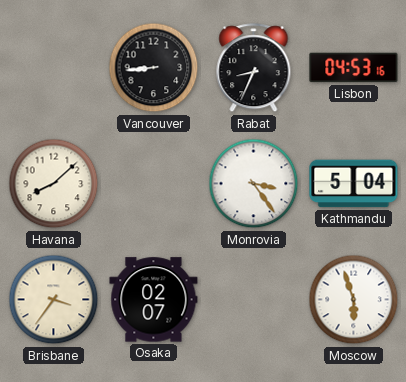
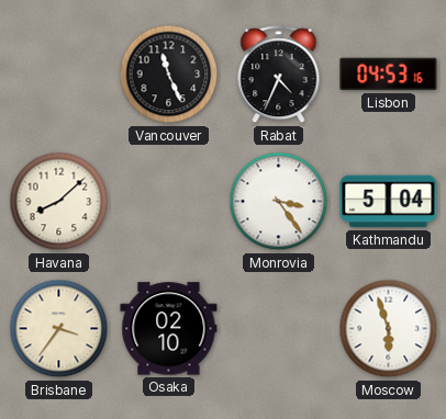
Vancouver: 8:44 -> 11:26 (169, 75)
Rabat: 8:34 -> 4:34 (279, 75)
Osaka: 02:07 -> 02:10 (169, 329)
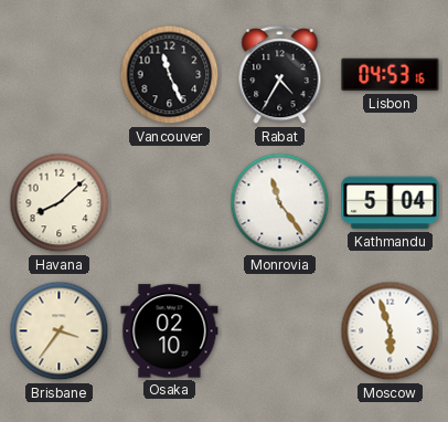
Rabat: 4:34 -> 4:35 (280, 75)
Monrovia: 3:24 -> 11:24 (280, 203)
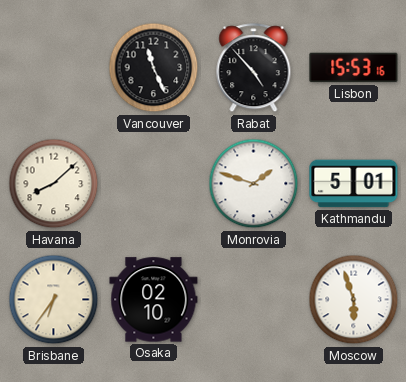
Rabat: 4:35 -> 4:53 (254, 68)
Lisbon: 04:53 -> 15:53 (354, 68)
Monrovia: 11:24 -> 1:48 (254, 184)
Kathmandu: 5:04 -> 5:01 (354, 184)
Brisbane: 3:36 -> 6:36 (54, 300)
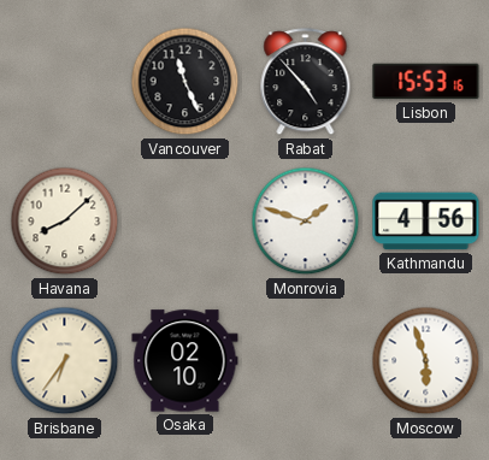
Kathmandu: 5:01 -> 4:56 (426, 222)
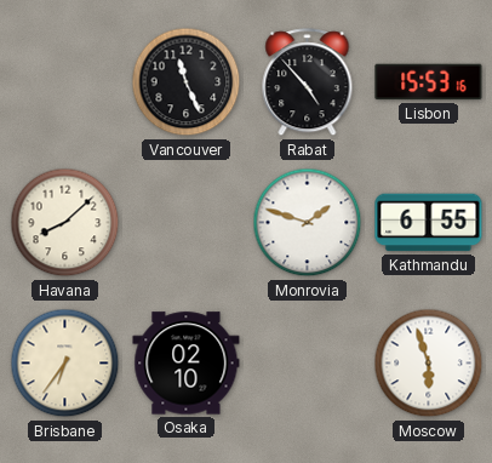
Kathmandu: 4:56 -> 6:55 (429, 223)
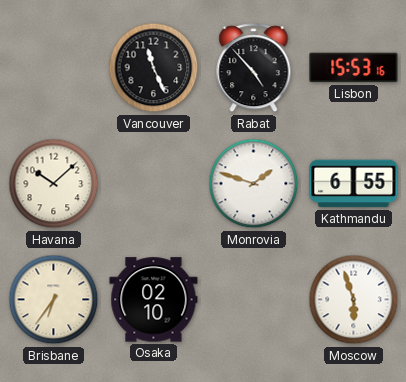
Havana: 8:08 -> 10:08 (54, 184)
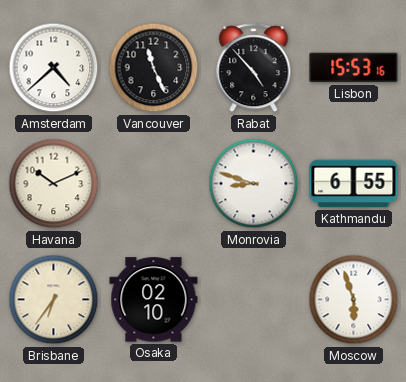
Amsterdam: none -> 4:38 (54, 68)
Havana: 10:08 -> 10:11 (54, 184)
Monrovia: 1:48 -> 8:48 (254, 184)
